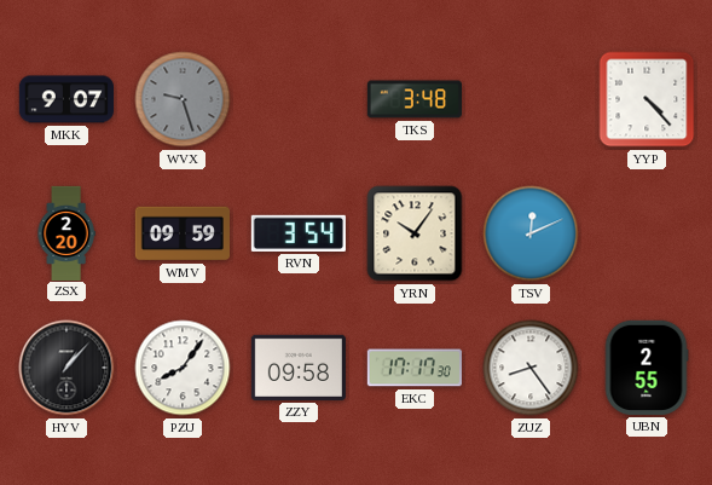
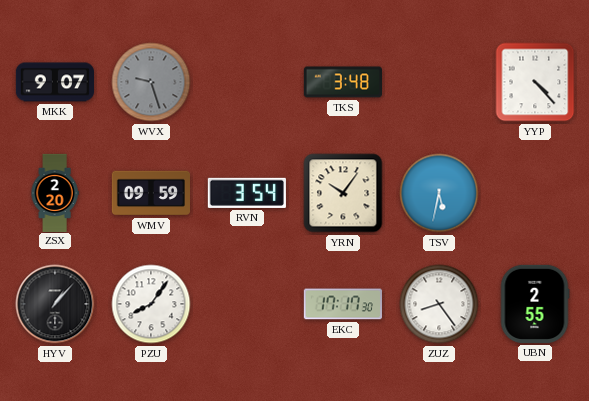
TSV: 12:11 -> 5:32 (439, 193)
ZZY: 09:58 -> none (299, 368)
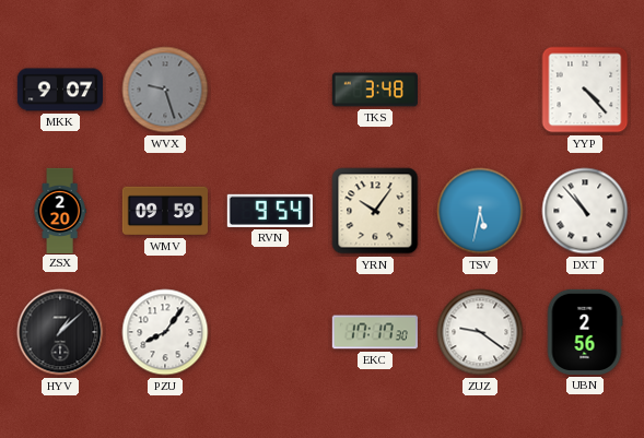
RVN: 3:54 -> 9:54 (270, 211)
DXT: none -> 10:53 (585, 211)
HYV: 1:07 -> 1:08 (60, 332)
ZUZ: 8:24 -> 9:21 (480, 332)
UBN: 2:55 -> 2:56 (585, 332)
